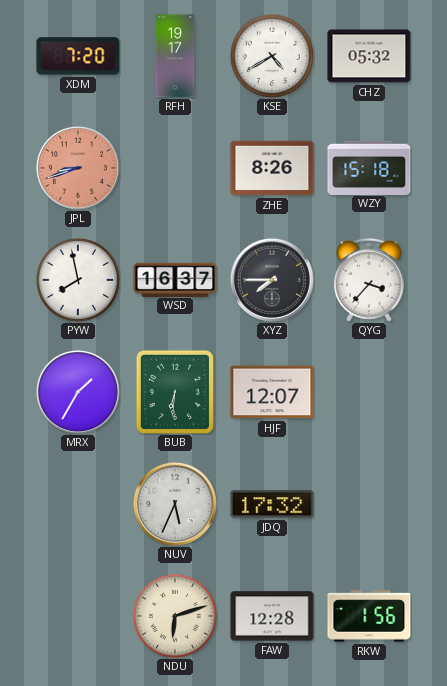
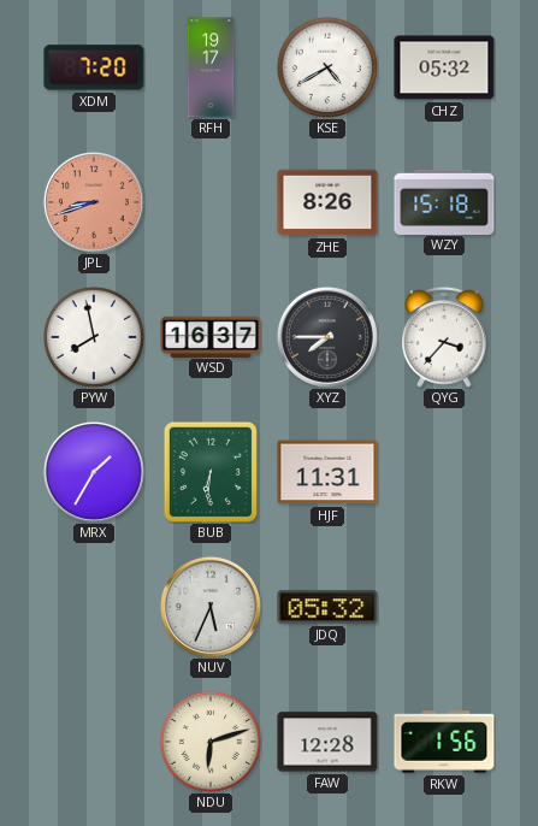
HJF: 12:07 -> 11:31 (327, 472)
JDQ: 17:32 -> 05:32 (327, 607)
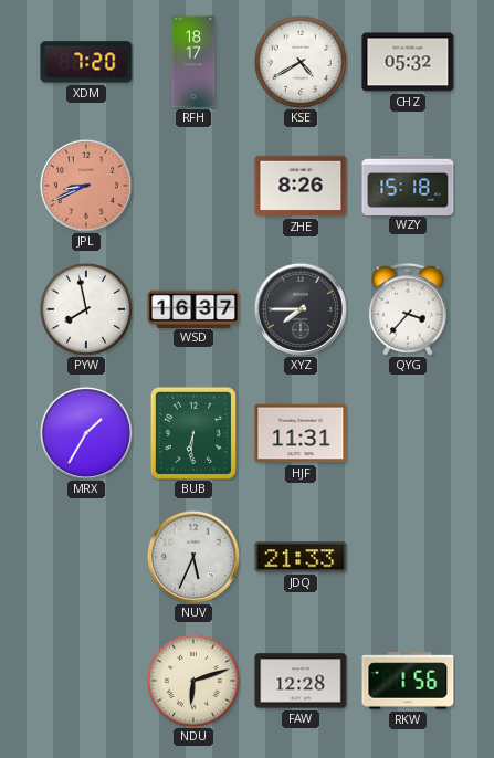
RFH: 19:17 -> 18:17 (193, 62)
JPL: 8:42 -> 8:41 (86, 186)
JDQ: 05:32 -> 21:33 (301, 557)
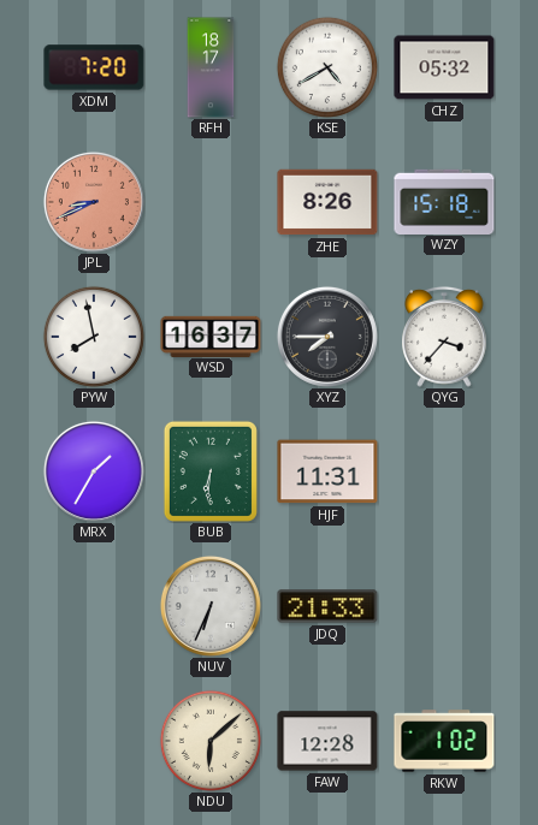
NUV: 5:34 -> 6:34 (211, 606)
NDU: 6:12 -> 6:08 (211, 741)
RKW: 1:56 -> 1:02 (444, 741)
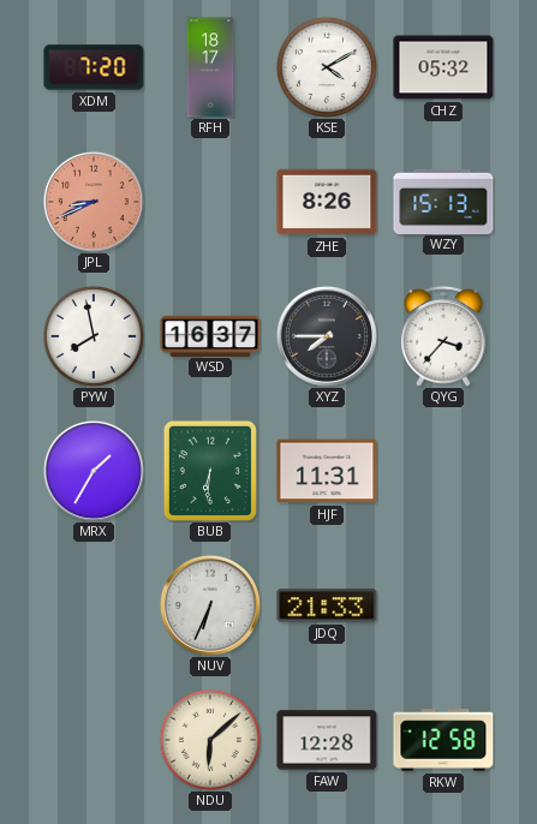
KSE: 4:40 -> 4:10 (327, 67)
WZY: 15:18 -> 15:13 (443, 201)
RKW: 1:02 -> 12:58 (443, 740)
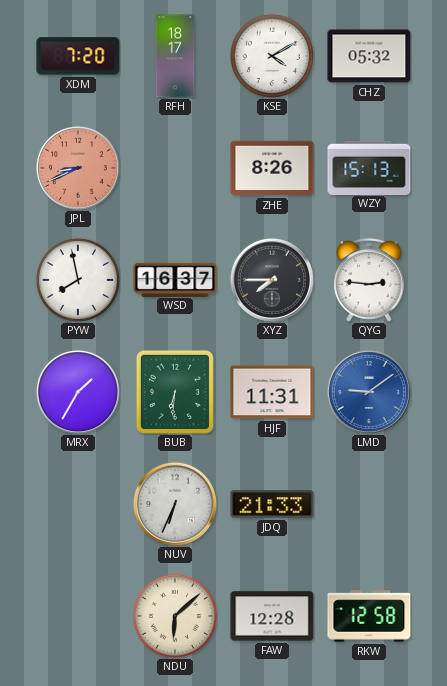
QYG: 3:37 -> 2:46 (369, 280)
LMD: none -> 9:09 (369, 392)
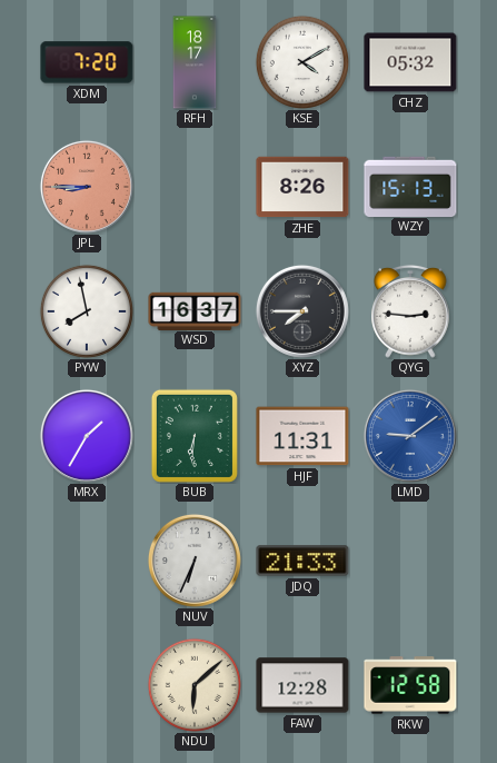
JPL: 8:41 -> 8:45 (87, 187)
